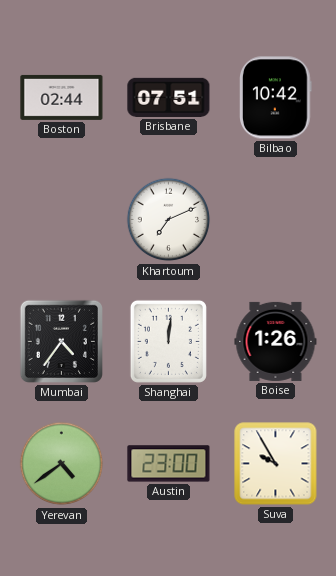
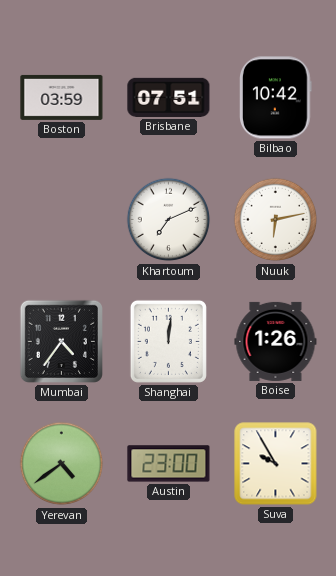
Boston: 02:44 -> 03:59 (62, 97)
Nuuk: none -> 6:13 (276, 220)
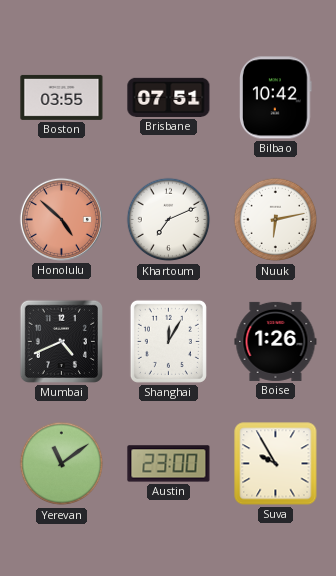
Boston: 03:59 -> 03:55 (62, 97)
Honolulu: none -> 4:52 (61, 219)
Mumbai: 4:36 -> 4:41 (61, 341)
Shanghai: 12:01 -> 12:05 (168, 341)
Yerevan: 4:39 -> 11:09 (62, 464)
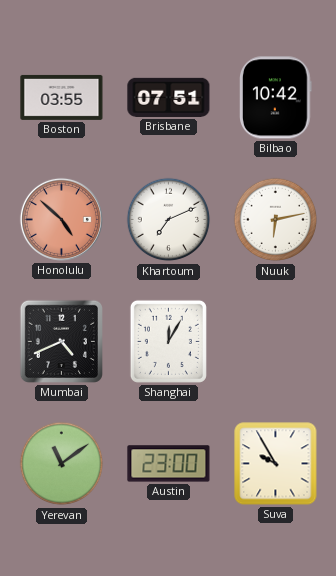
Boise: 1:26 -> none (276, 341)
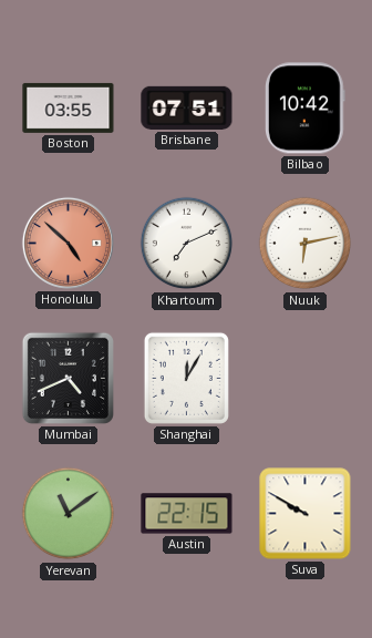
Austin: 23:00 -> 22:15 (187, 514)
Suva: 9:55 -> 9:50 (306, 514)
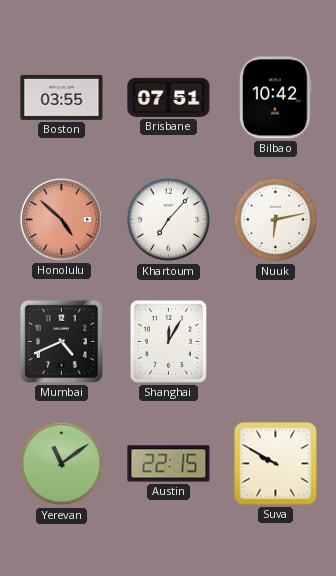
Khartoum: 7:11 -> 7:07 (169, 220)
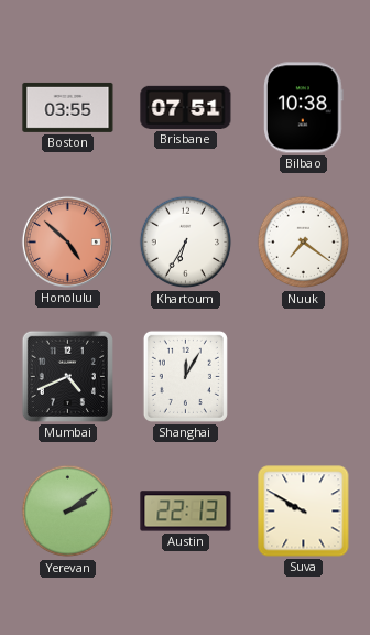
Bilbao: 10:42 -> 10:38 (304, 108)
Khartoum: 7:07 -> 6:35 (186, 243)
Nuuk: 6:13 -> 7:21 (304, 243)
Yerevan: 11:09 -> 2:09 (68, 512)
Austin: 22:15 -> 22:13 (186, 512)
